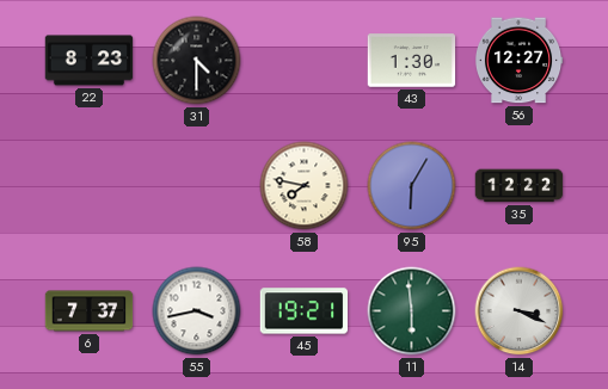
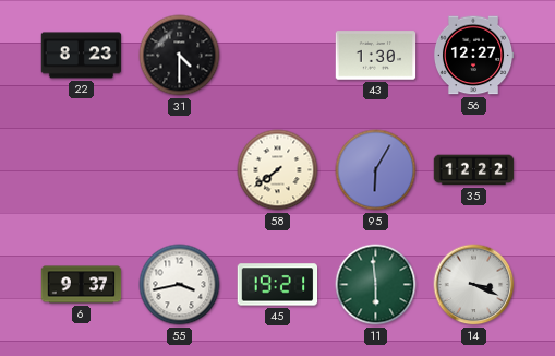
58: 7:47 -> 7:39 (278, 170)
6: 7:37 -> 9:37 (82, 285)
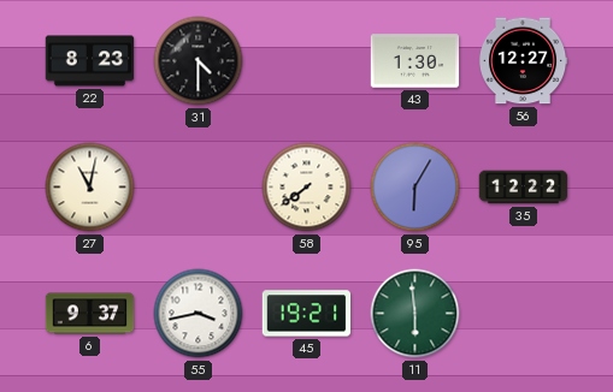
27: none -> 11:02 (90, 188)
14: 3:19 -> none (474, 285)
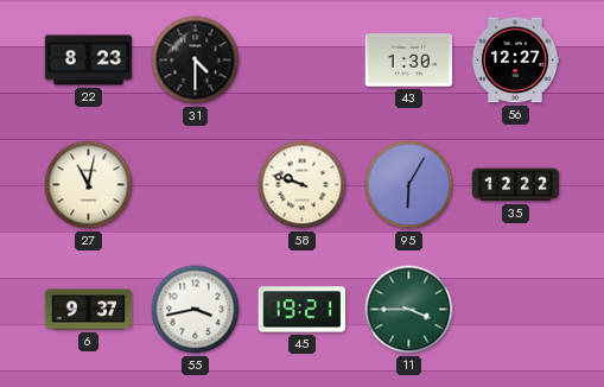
58: 7:39 -> 9:48 (303, 185)
11: 5:59 -> 3:45 (409, 310)
